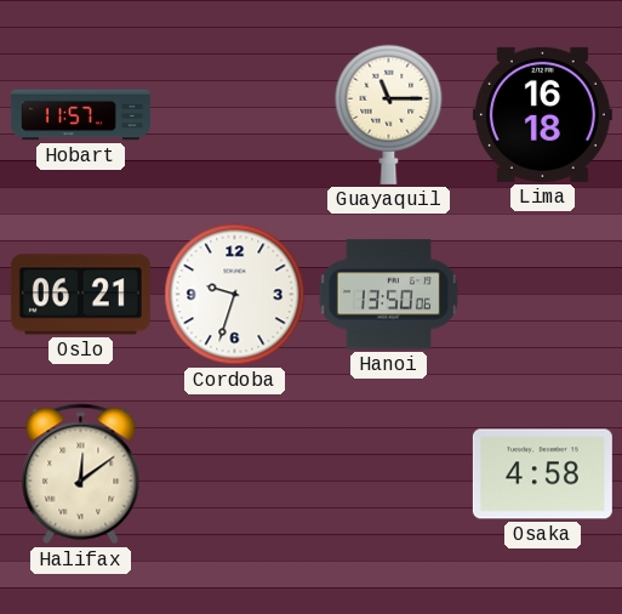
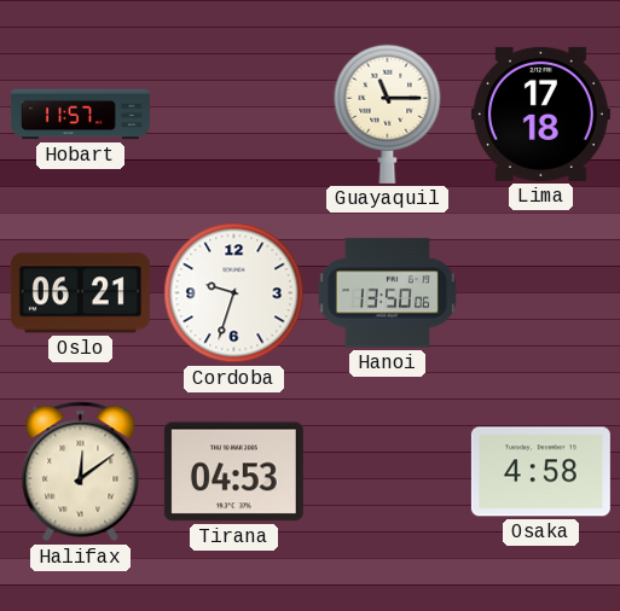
Lima: 16:18 -> 17:18 (540, 114)
Tirana: none -> 04:53 (233, 472)
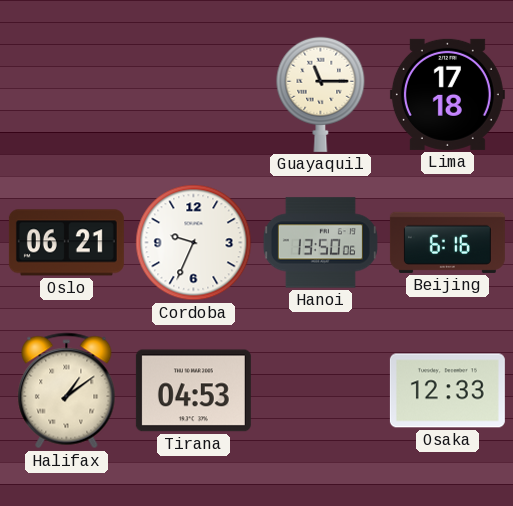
Hobart: 11:57 -> none (80, 115)
Cordoba: 9:33 -> 9:34 (194, 243)
Beijing: none -> 6:16 (447, 242)
Halifax: 12:09 -> 1:09 (67, 391)
Osaka: 4:58 -> 12:33 (447, 391)
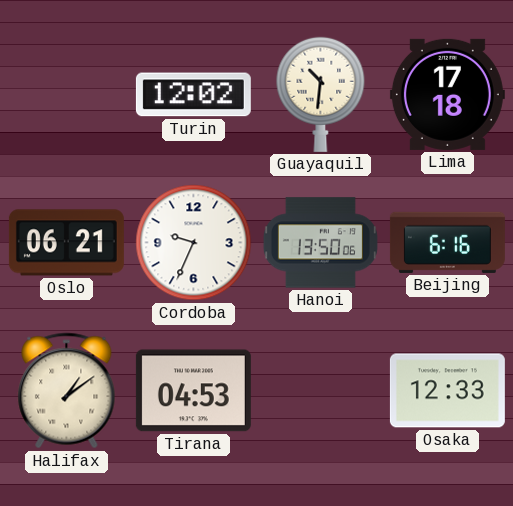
Turin: none -> 12:02 (193, 95)
Guayaquil: 11:15 -> 10:31 (321, 94)
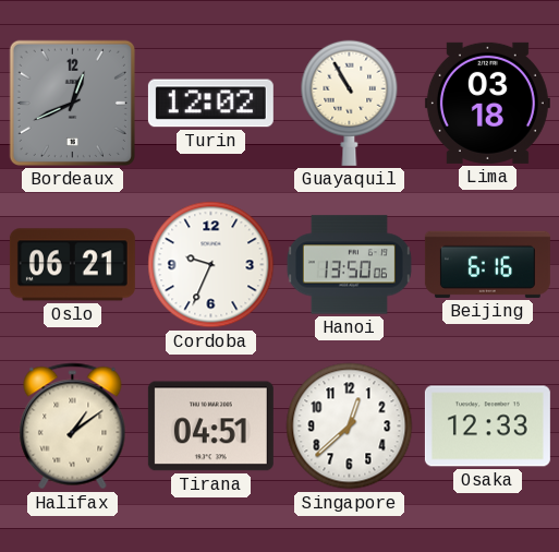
Bordeaux: none -> 12:41 (72, 103)
Guayaquil: 10:31 -> 10:55 (350, 103)
Lima: 17:18 -> 03:18 (487, 103)
Tirana: 04:53 -> 04:51 (210, 427)
Singapore: none -> 12:38 (350, 427)
